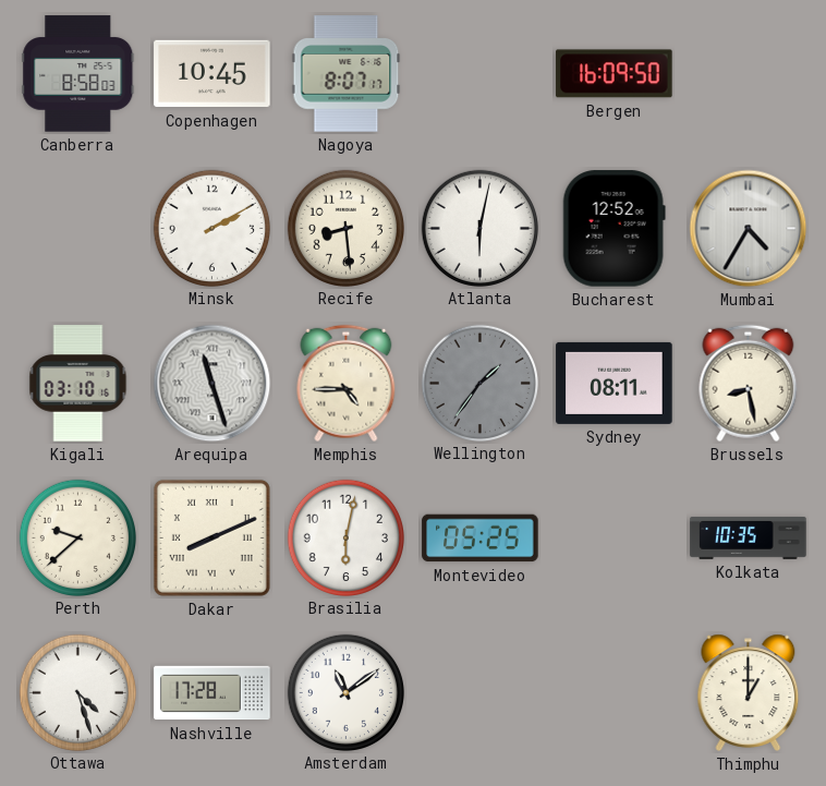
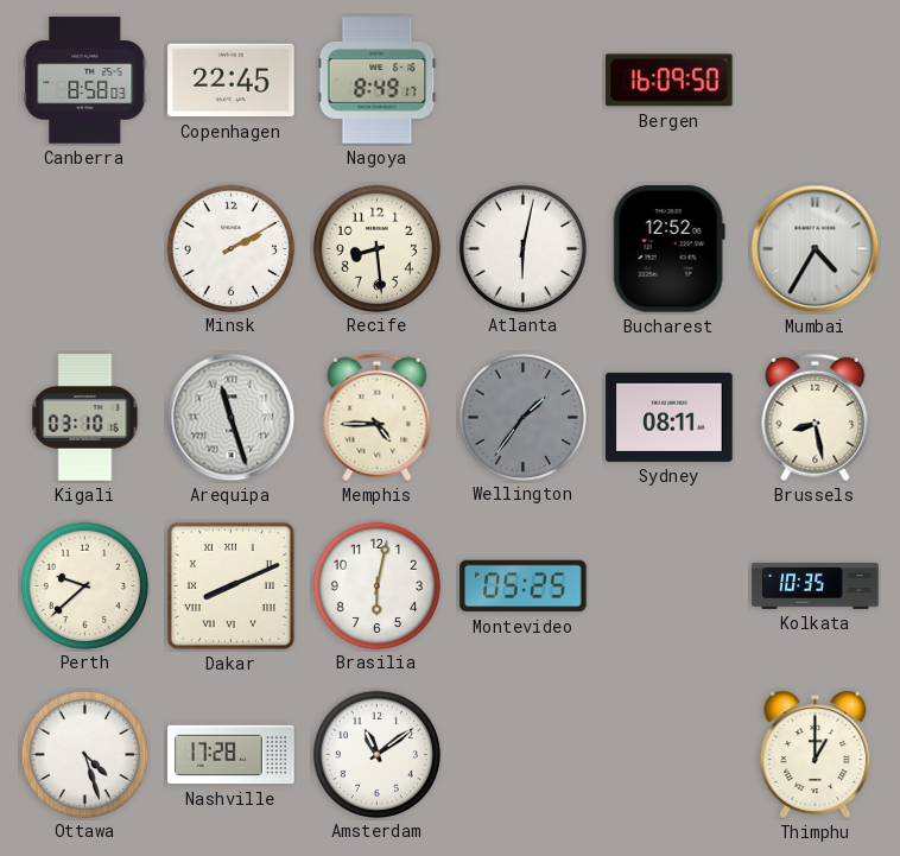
Copenhagen: 10:45 -> 22:45 (232, 81)
Nagoya: 8:07 -> 8:49 (378, 81)
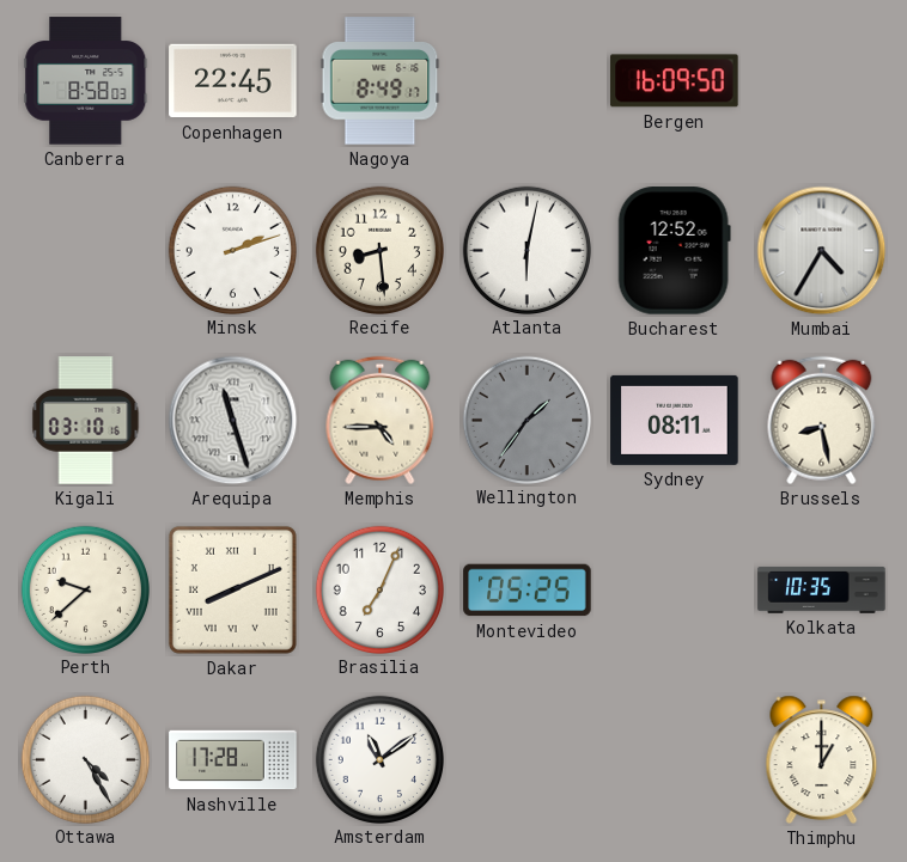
Minsk: 2:10 -> 2:12 (232, 250)
Brasilia: 6:02 -> 7:04 (379, 589)
Ottawa: 4:27 -> 4:25 (85, 759)
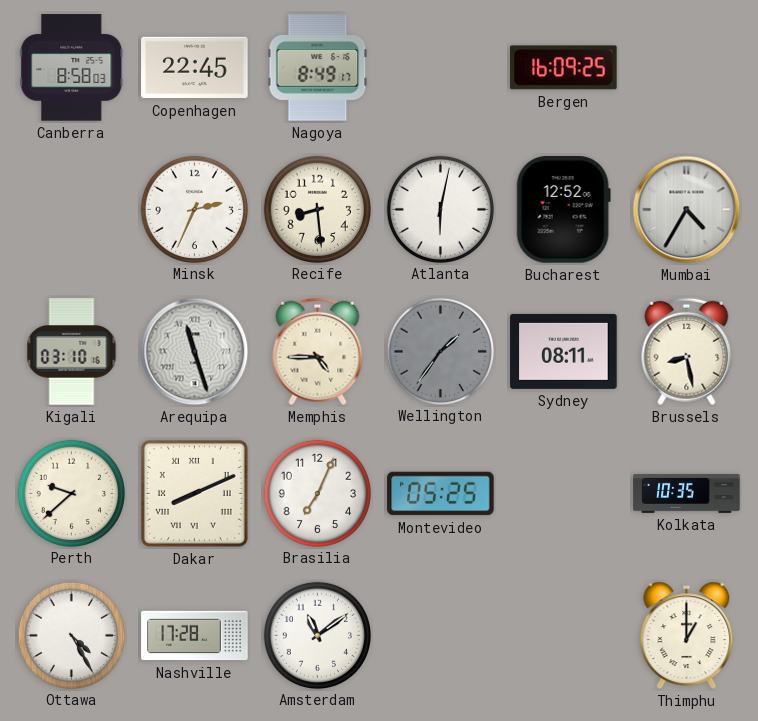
Bergen: 16:09:50 -> 16:09:25 (564, 68)
Minsk: 2:12 -> 2:34 (194, 209)
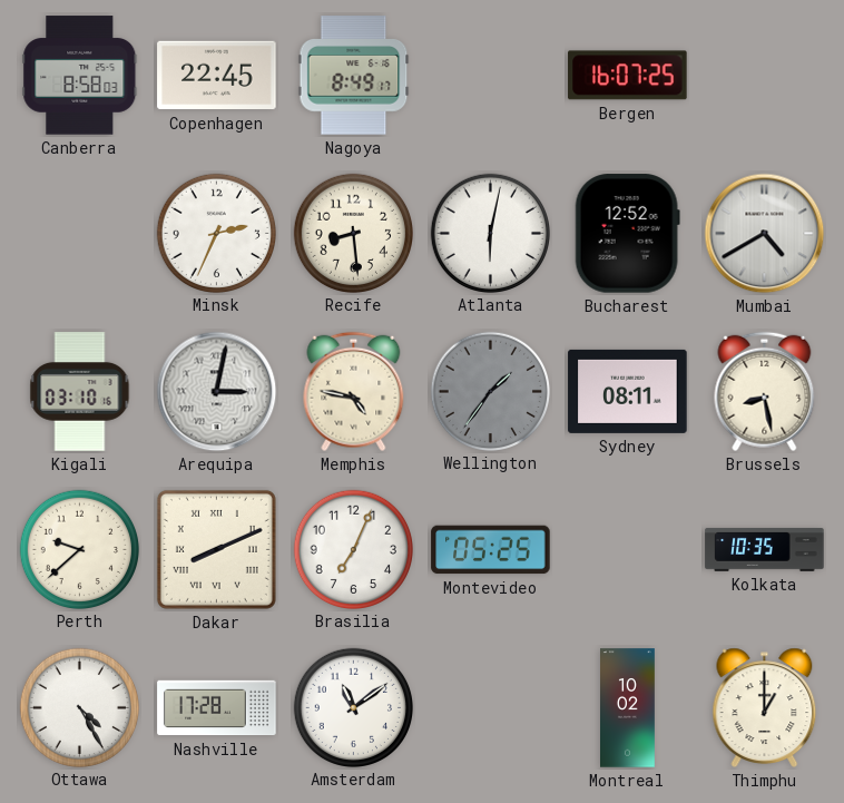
Bergen: 16:09 -> 16:07 (628, 76)
Mumbai: 4:35 -> 4:40 (765, 234)
Arequipa: 11:27 -> 3:02 (217, 392)
Memphis: 4:45 -> 4:47 (354, 392)
Montreal: none -> 10:02 (628, 708)
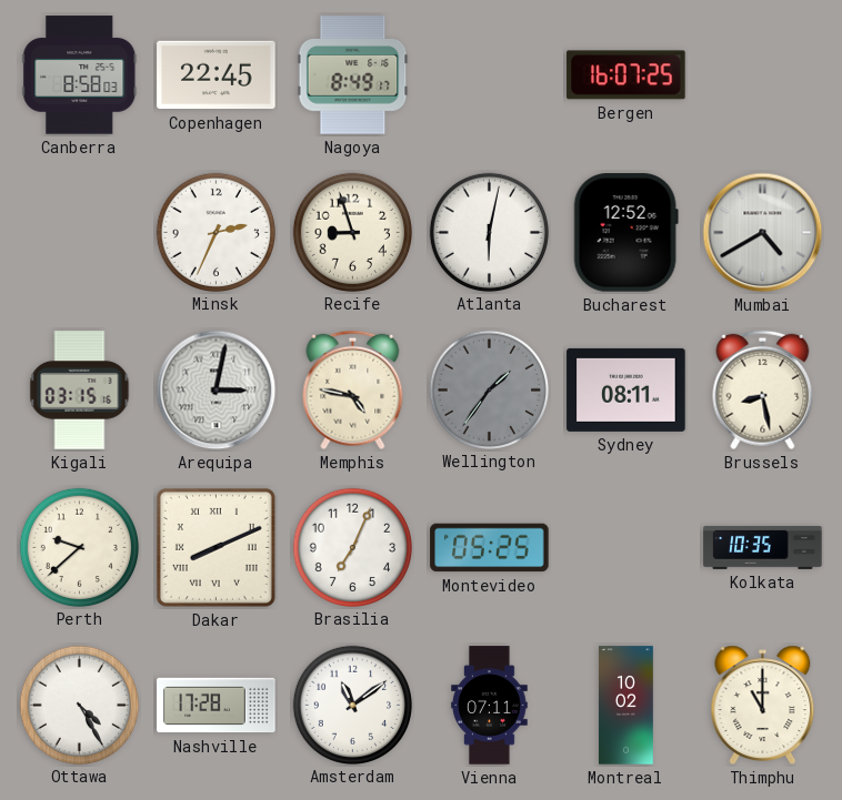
Recife: 8:29 -> 8:57 (352, 232)
Kigali: 03:10 -> 03:15 (80, 391)
Vienna: none -> 07:11 (490, 706)
Thimphu: 1:00 -> 11:00 (763, 705)
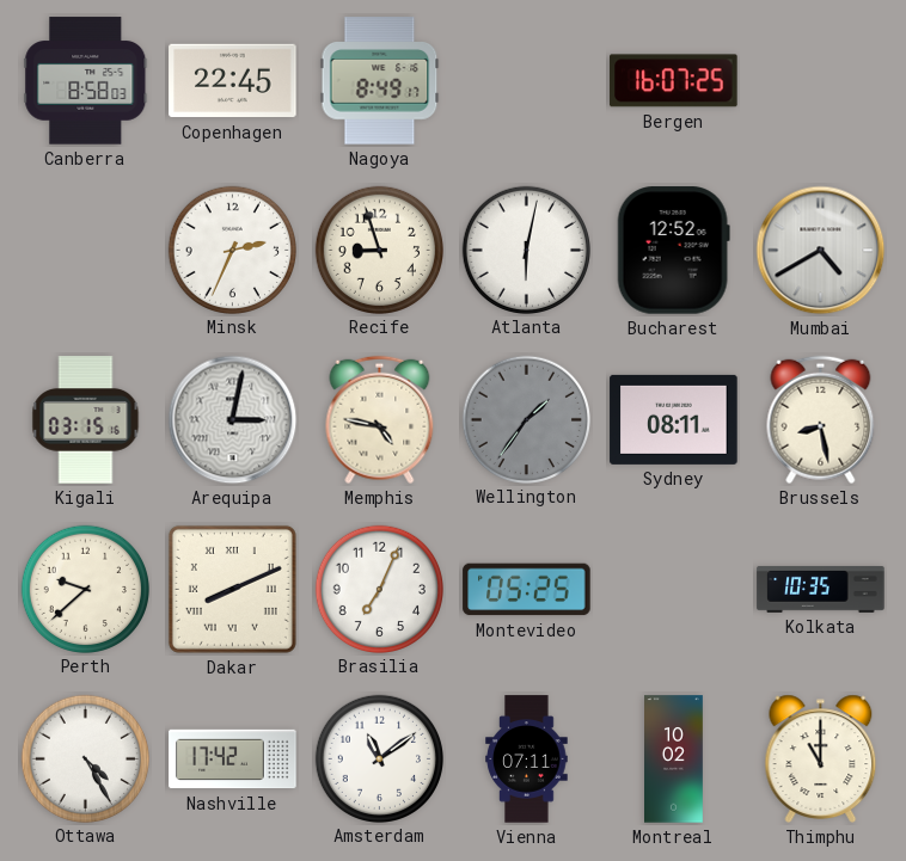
Nashville: 17:28 -> 17:42 (233, 759)
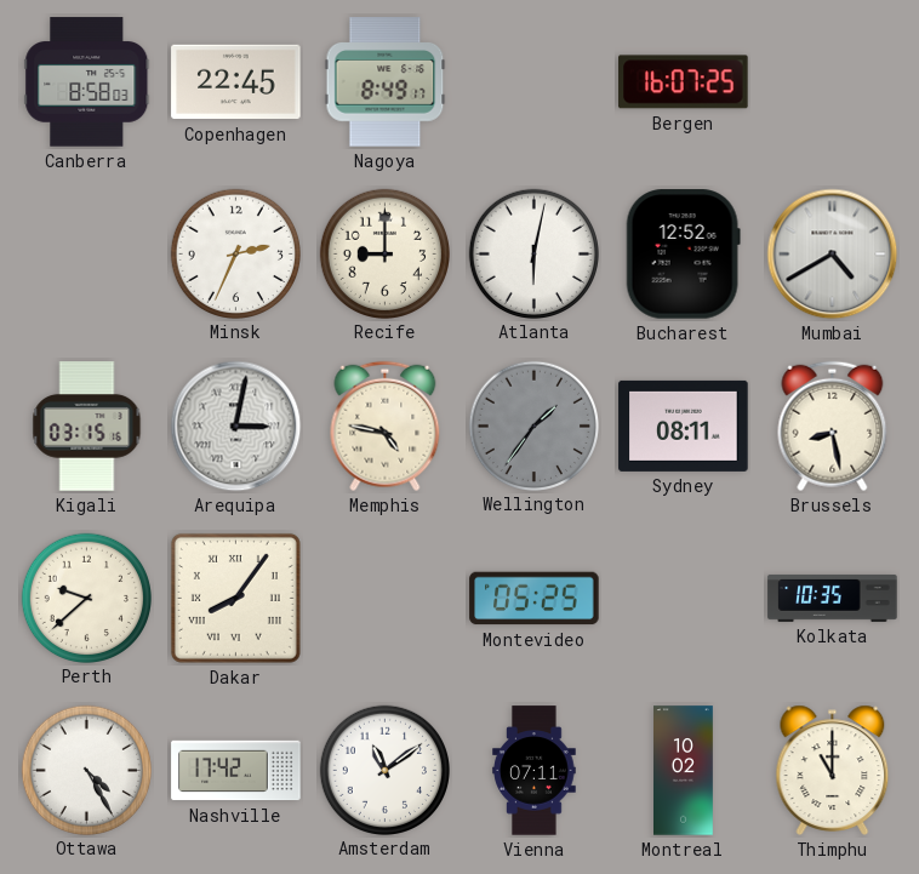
Recife: 8:57 -> 9:00 (384, 253)
Dakar: 8:11 -> 8:06 (235, 598)
Brasilia: 7:04 -> none (379, 589)
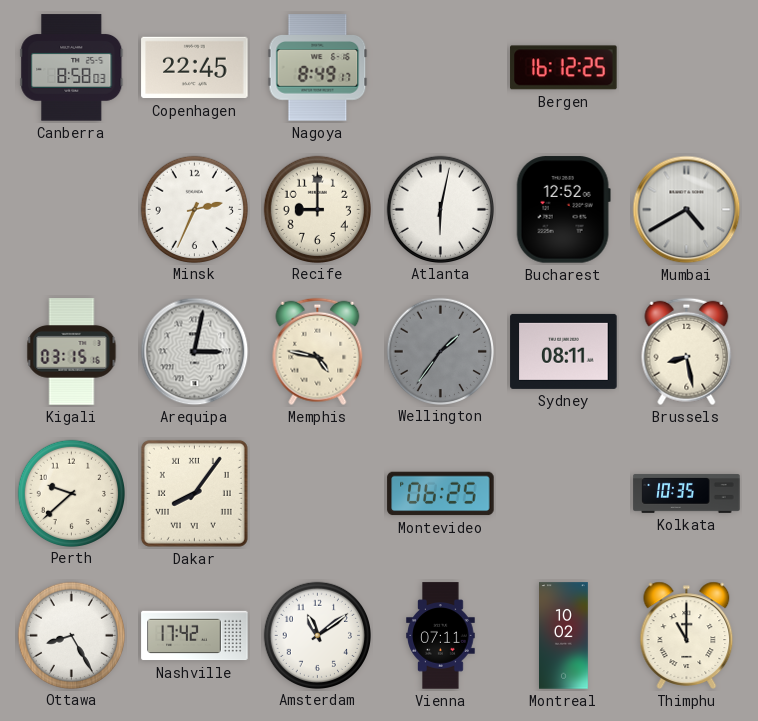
Bergen: 16:07 -> 16:12 (564, 68)
Montevideo: 05:25 -> 06:25 (441, 494)
Ottawa: 4:25 -> 8:25 (71, 635)
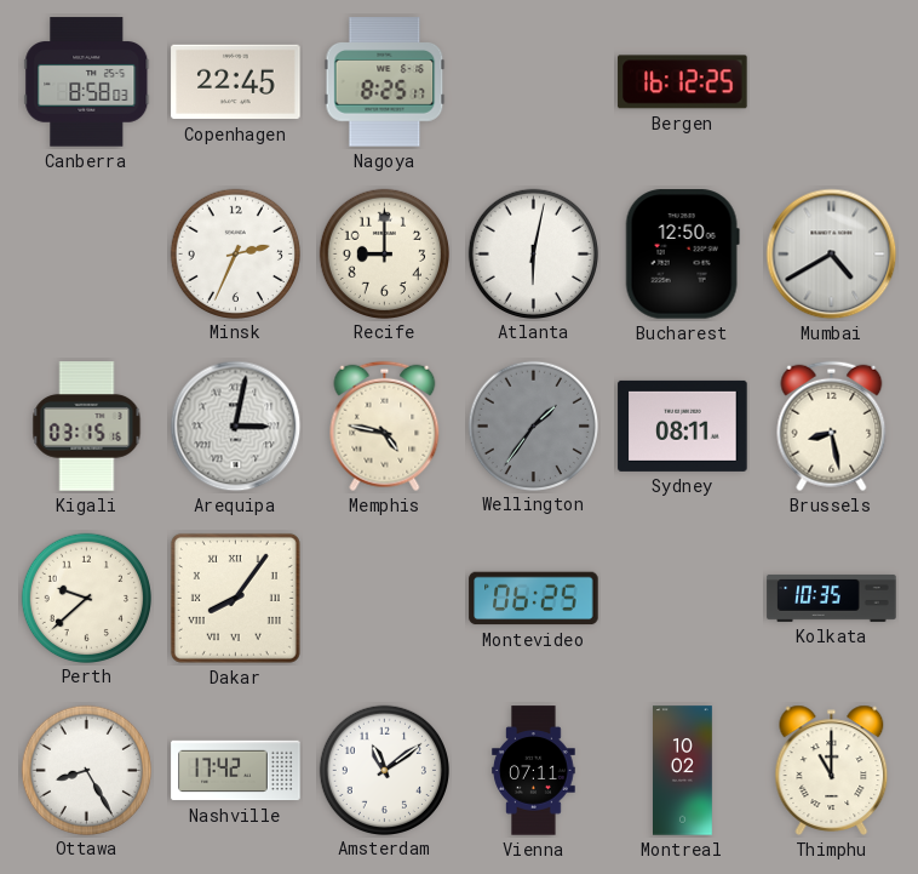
Nagoya: 8:49 -> 8:25 (385, 82)
Bucharest: 12:52 -> 12:50 (682, 255)
